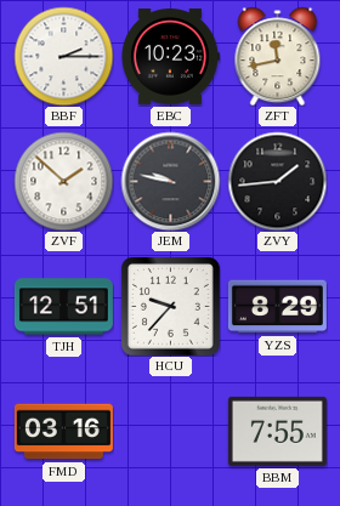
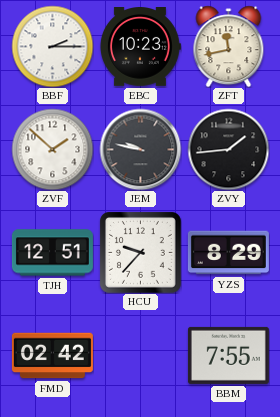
FMD: 03:16 -> 02:42 (52, 356)
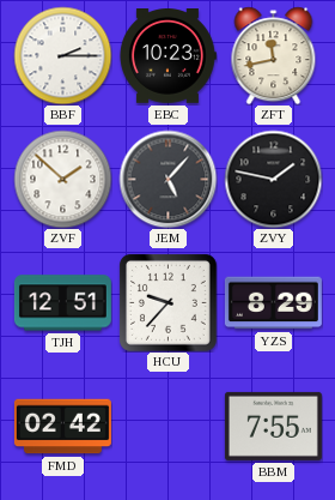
JEM: 9:47 -> 5:07 (167, 179)
ZVY: 1:44 -> 1:47 (273, 179)
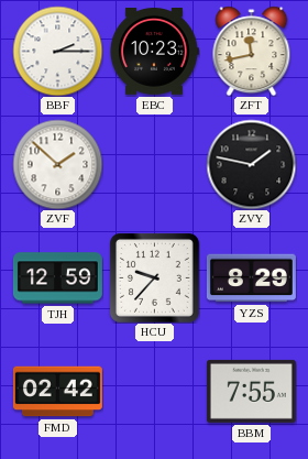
JEM: 5:07 -> none (167, 179)
TJH: 12:51 -> 12:59 (57, 278)
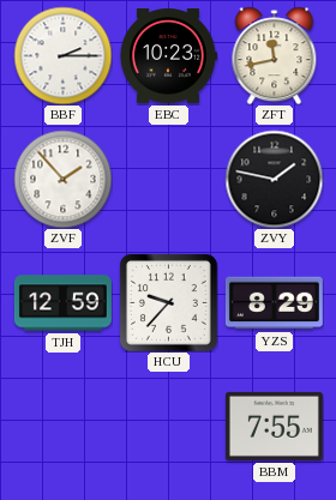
ZVF: 1:52 -> 1:53 (62, 179)
FMD: 02:42 -> none (57, 392)
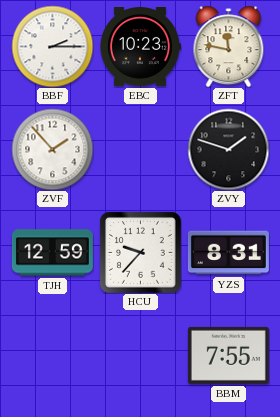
ZFT: 11:43 -> 11:47 (229, 46)
ZVY: 1:47 -> 1:48 (228, 149)
YZS: 8:29 -> 8:31 (228, 253)
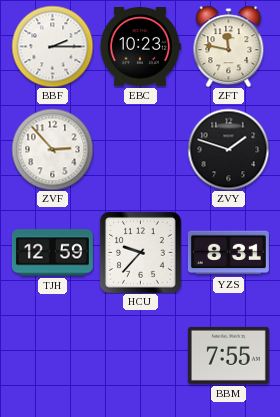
ZVF: 1:53 -> 2:53 (52, 149)
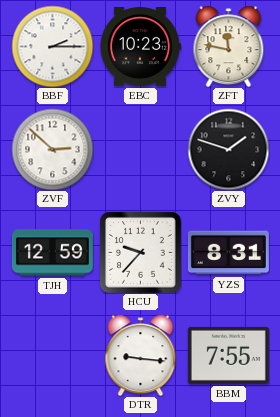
ZVF: 2:53 -> 2:52 (52, 149)
DTR: none -> 9:16 (141, 355)
